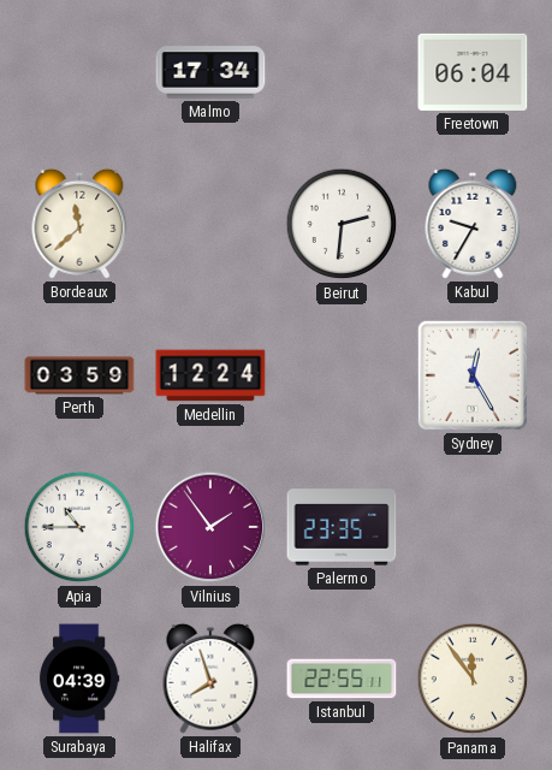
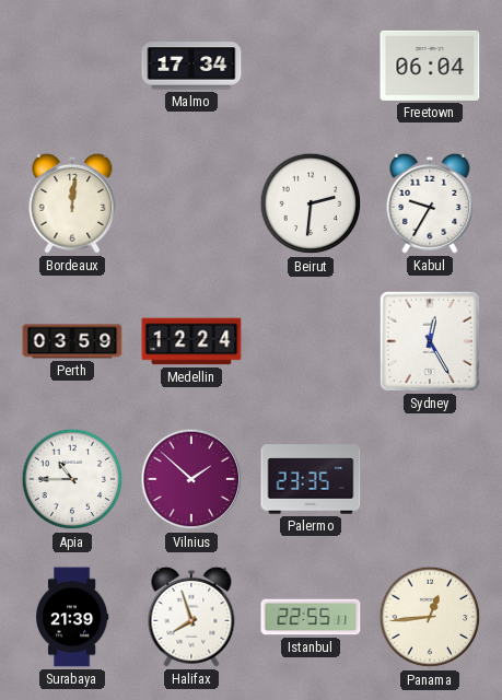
Bordeaux: 11:38 -> 12:01 (72, 203)
Vilnius: 1:54 -> 1:52 (191, 479)
Surabaya: 04:39 -> 21:39 (72, 617)
Panama: 11:54 -> 12:44 (430, 617)
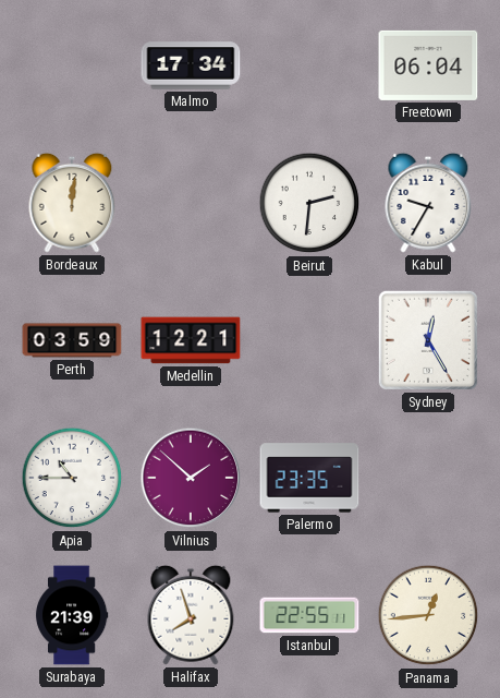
Medellin: 12:24 -> 12:21 (191, 340)
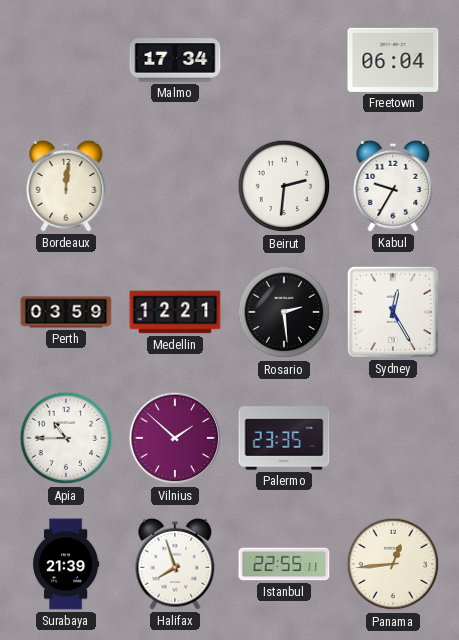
Rosario: none -> 2:29 (284, 312)
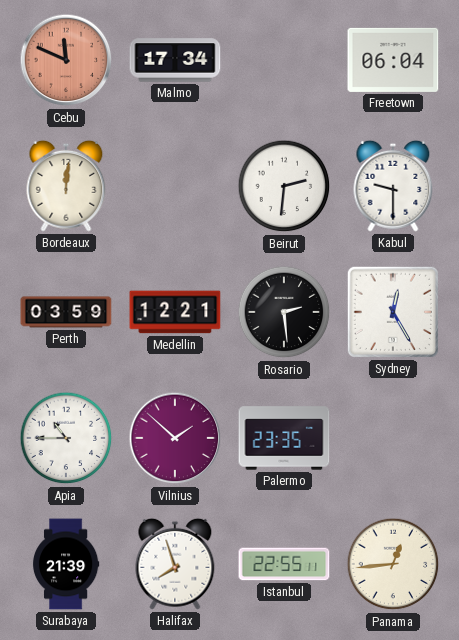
Cebu: none -> 11:49 (66, 60)
Kabul: 9:35 -> 9:30 (393, 186)
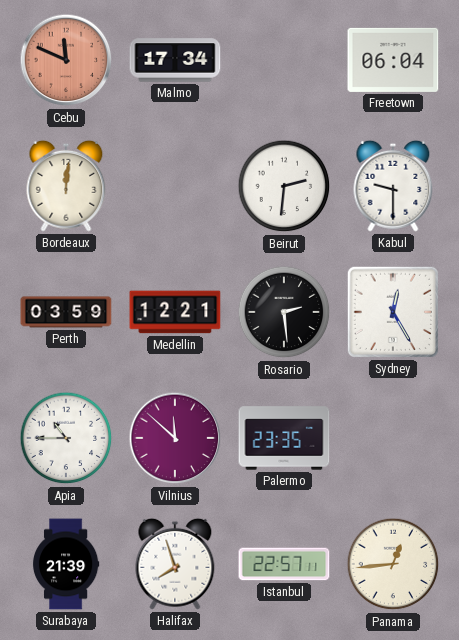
Vilnius: 1:52 -> 11:52 (175, 438)
Istanbul: 22:55 -> 22:57 (284, 564)
